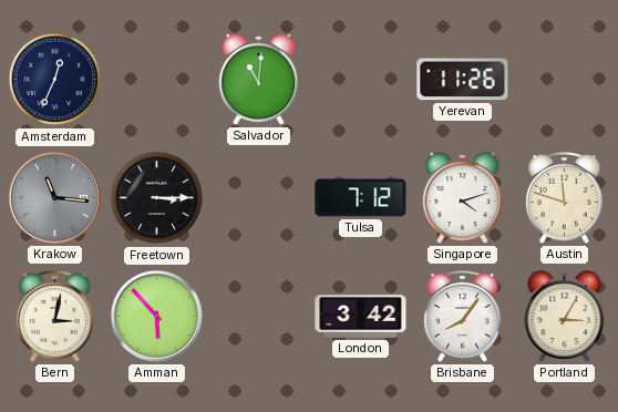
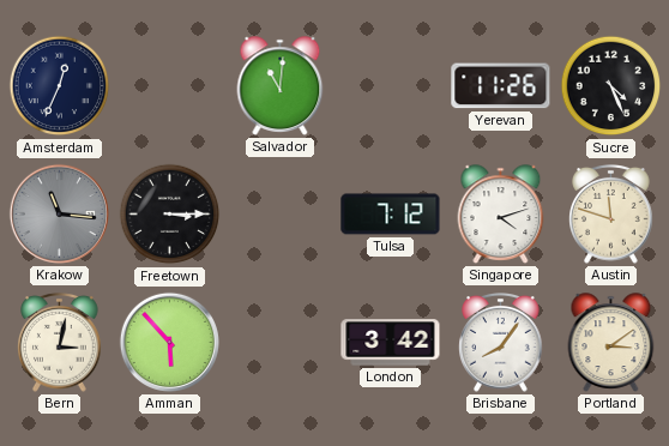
Sucre: none -> 4:26 (611, 86)
Portland: 3:05 -> 3:09 (611, 343)
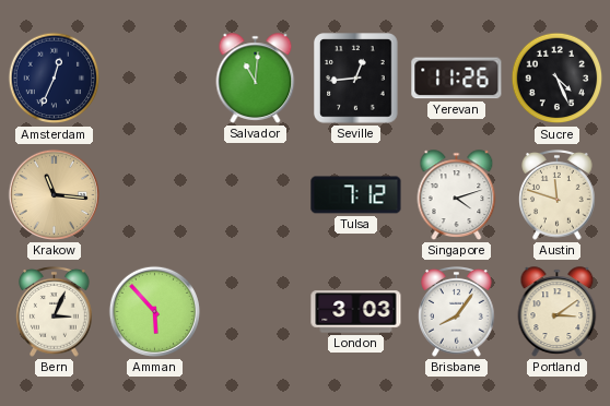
Seville: none -> 12:44 (356, 79)
Krakow dial: grey -> champagne (54, 194)
Freetown: 3:15 -> none (170, 215)
Bern: 3:02 -> 3:04 (55, 312)
London: 3:42 -> 3:03 (356, 312)
